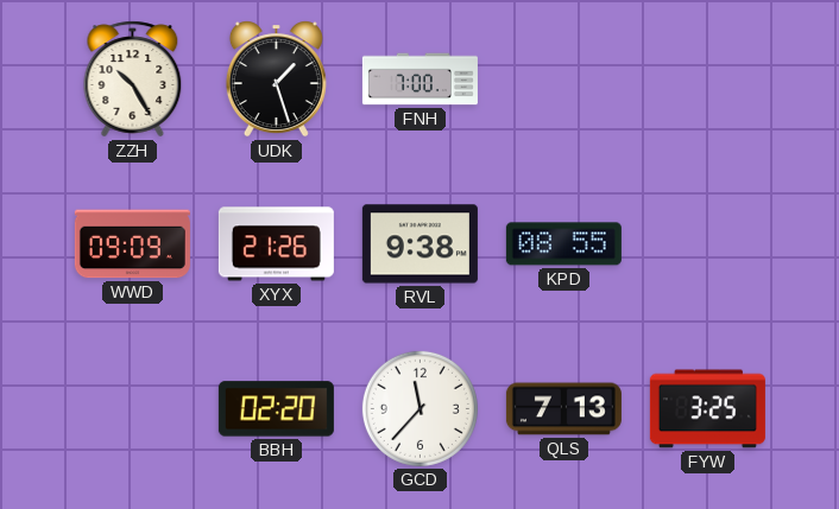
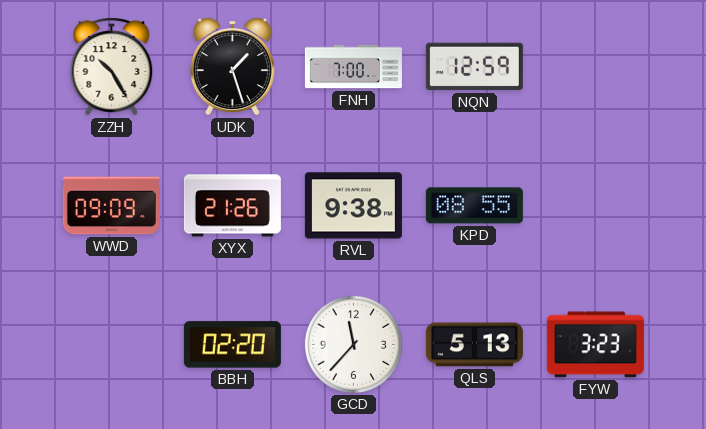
NQN: none -> 12:59 (474, 67)
QLS: 7:13 -> 5:13 (474, 345)
FYW: 3:25 -> 3:23 (595, 345)
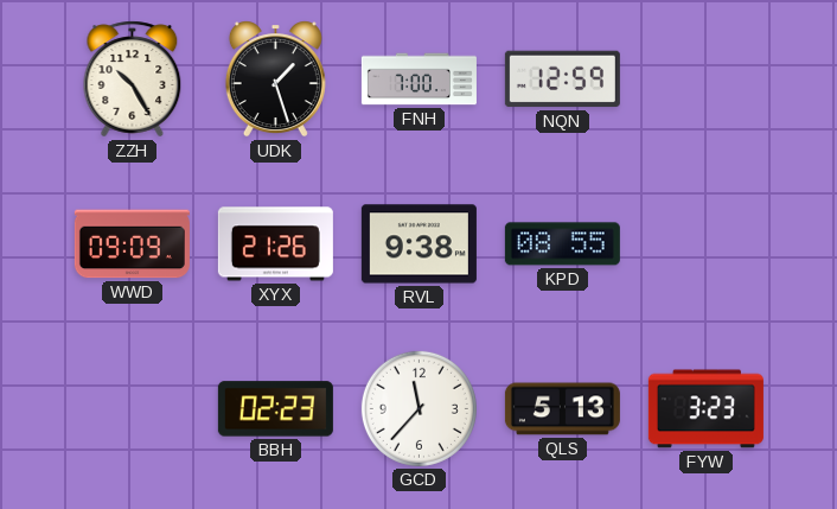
BBH: 02:20 -> 02:23 (275, 409)
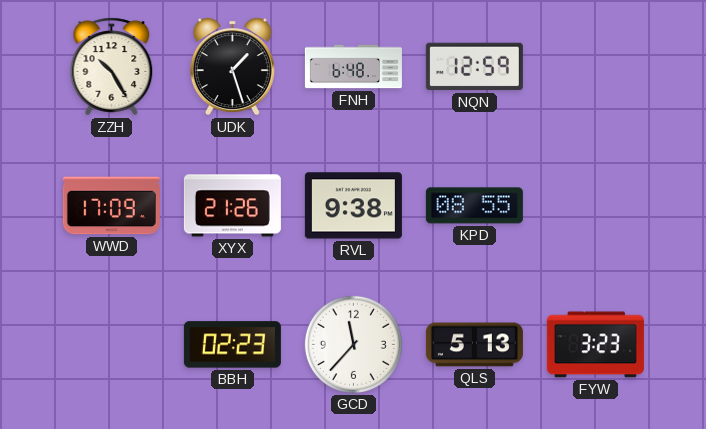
FNH: 7:00 -> 6:48 (353, 67)
WWD: 09:09 -> 17:09 (111, 206)
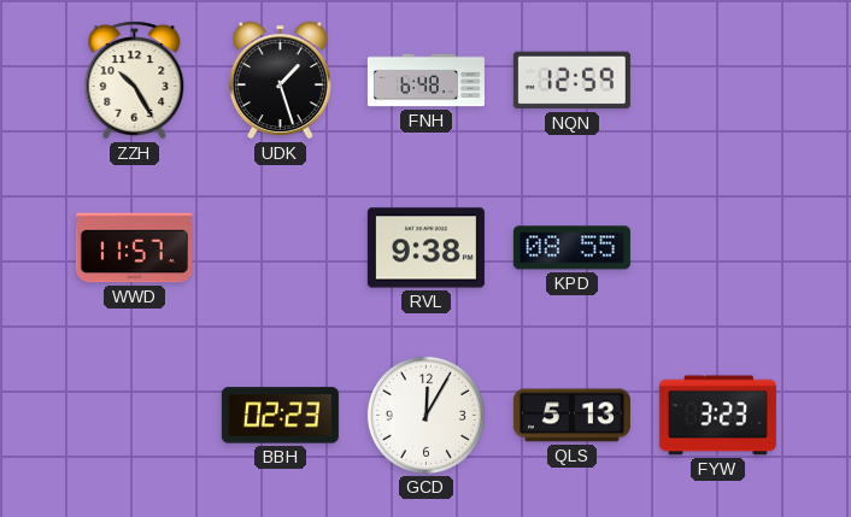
WWD: 17:09 -> 11:57 (134, 248)
XYX: 21:26 -> none (232, 206)
GCD: 11:37 -> 12:05 (425, 415)
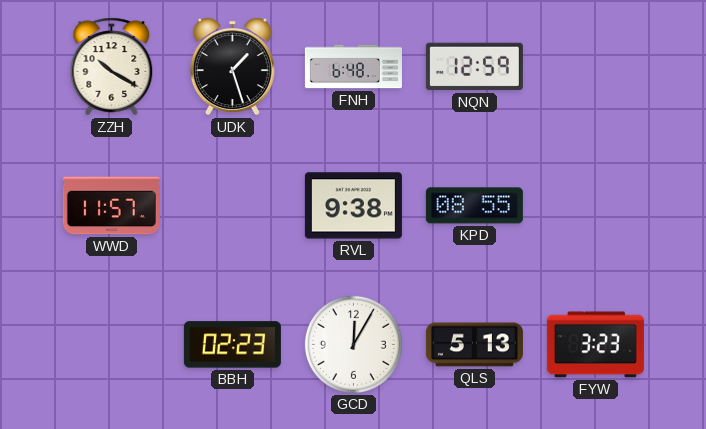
ZZH: 10:25 -> 10:20 (112, 67)
